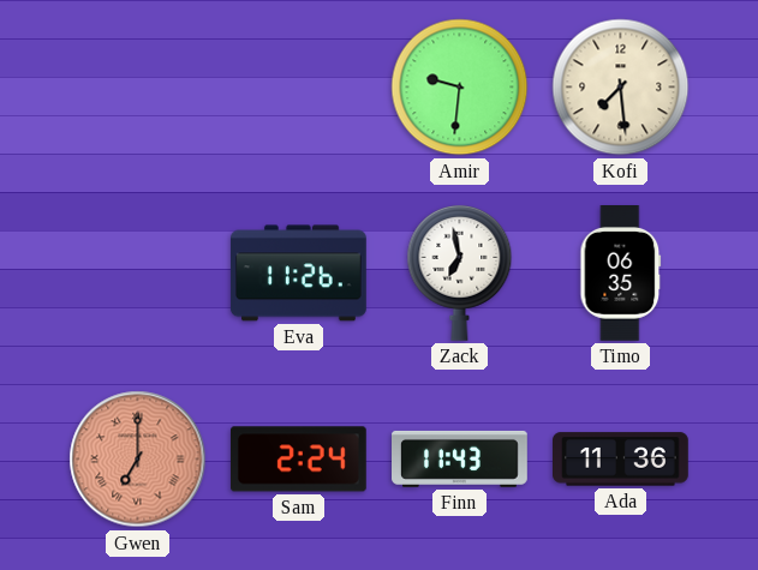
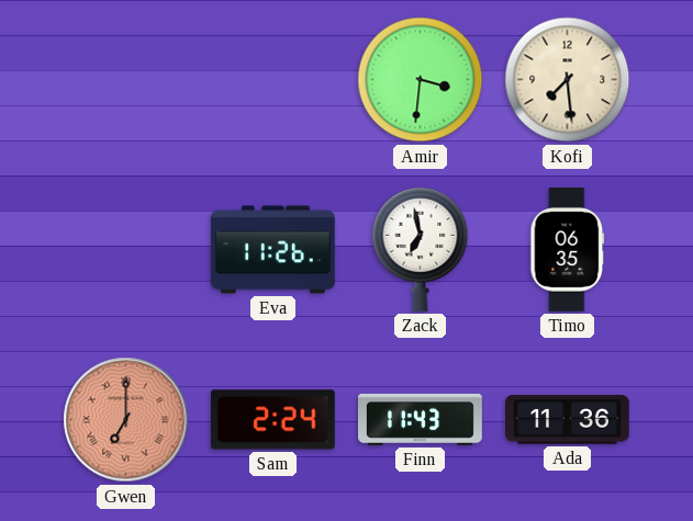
Amir: 9:31 -> 3:31 (421, 80)
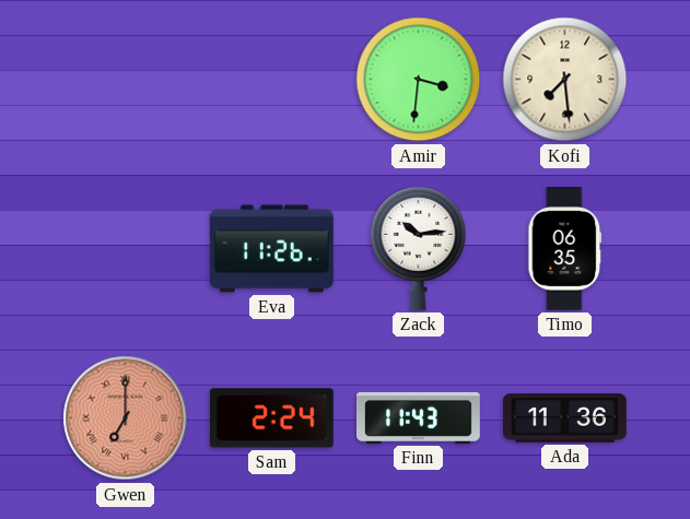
Zack: 6:58 -> 10:14 (419, 248)
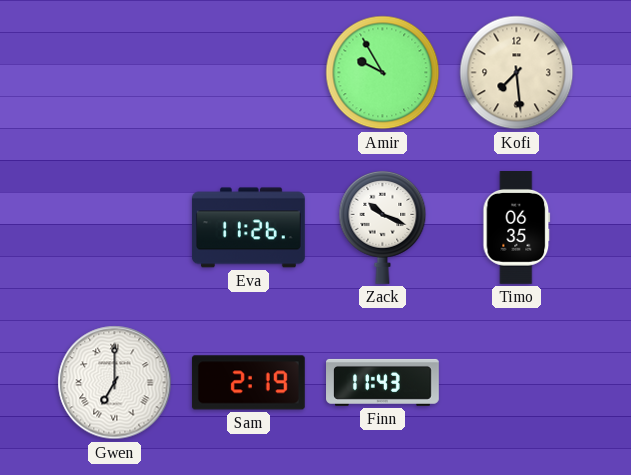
Amir: 3:31 -> 9:55 (383, 73)
Zack: 10:14 -> 10:19 (383, 227)
Gwen dial: salmon -> white (115, 383)
Sam: 2:24 -> 2:19 (248, 383)
Ada: 11:36 -> none (565, 418)
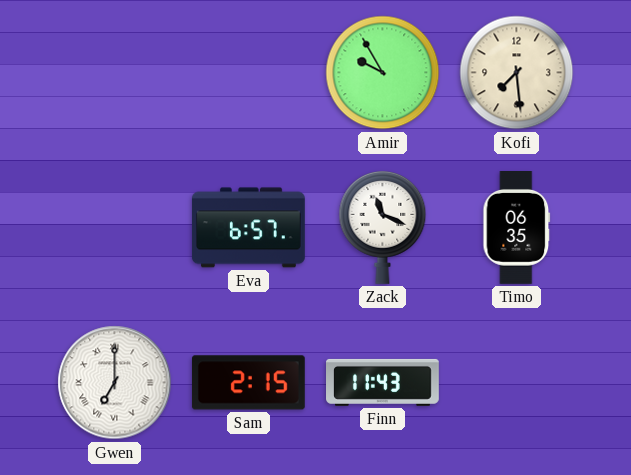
Eva: 11:26 -> 6:57 (248, 228)
Zack: 10:19 -> 11:19 (383, 227)
Sam: 2:19 -> 2:15 (248, 383)
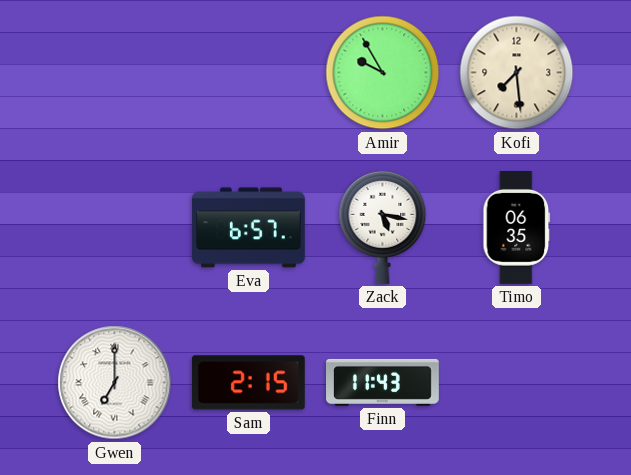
Zack: 11:19 -> 5:17 (383, 227)
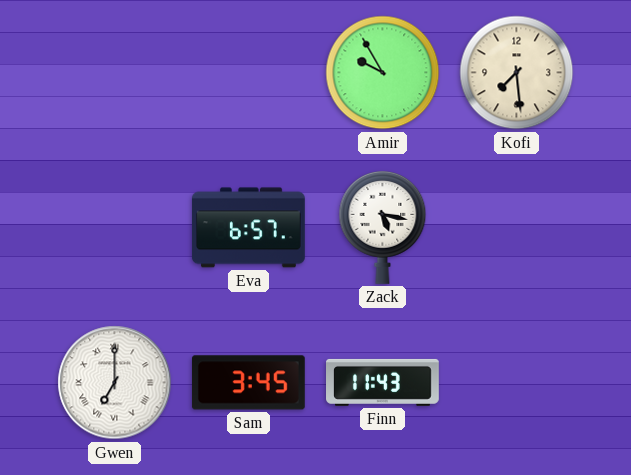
Timo: 06:35 -> none (517, 228)
Sam: 2:15 -> 3:45 (248, 383)
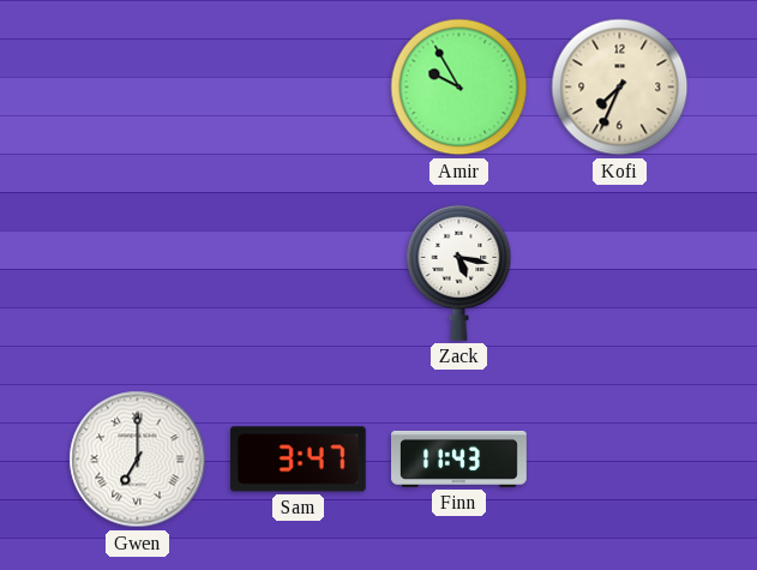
Kofi: 7:29 -> 7:34 (620, 88)
Eva: 6:57 -> none (248, 228)
Sam: 3:45 -> 3:47 (298, 460)
